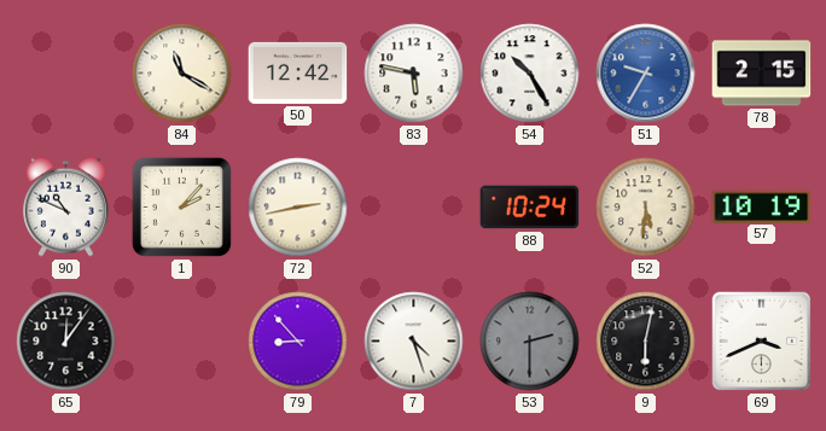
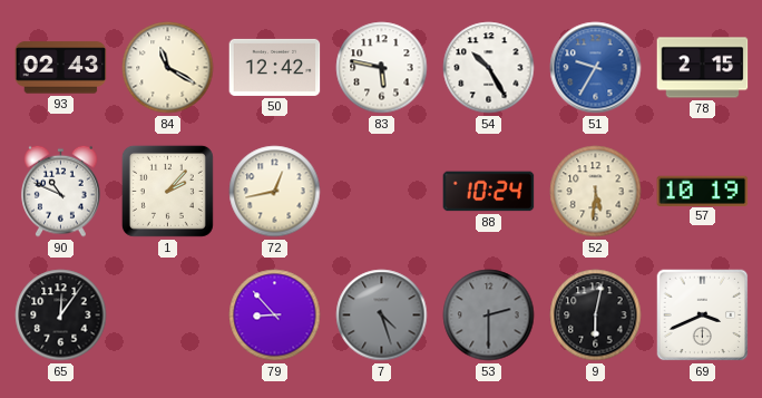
93: none -> 02:43 (61, 68)
72: 2:43 -> 12:43 (275, 192)
7 dial: white -> grey (382, 316)
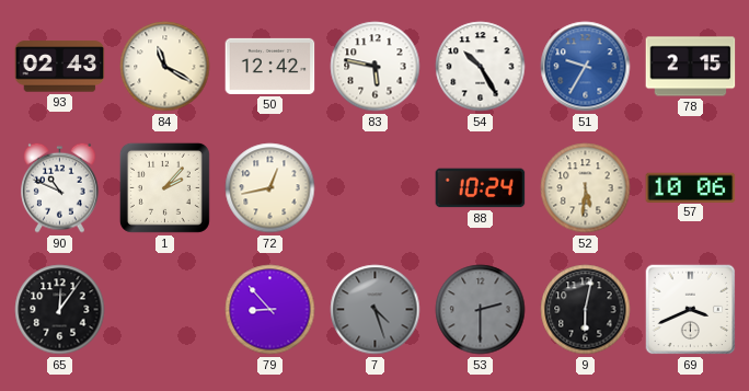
57: 10:19 -> 10:06 (691, 187)
